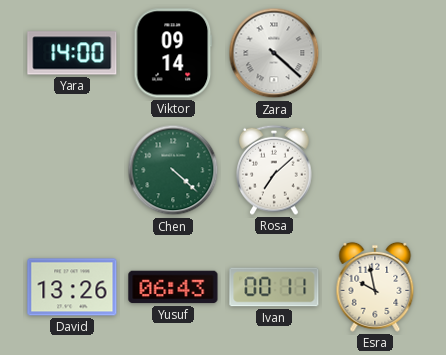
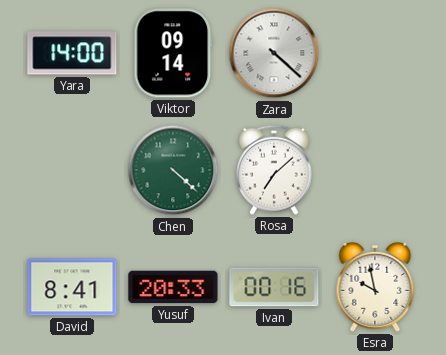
David: 13:26 -> 8:41 (72, 287)
Yusuf: 06:43 -> 20:33 (173, 287)
Ivan: 00:11 -> 00:16 (274, 287)
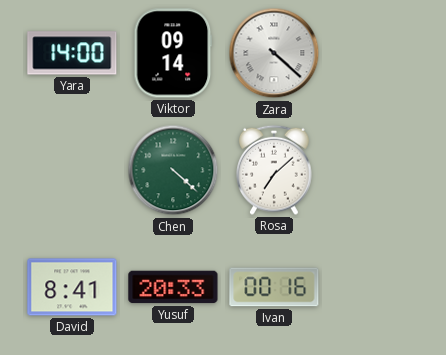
Esra: 9:58 -> none (375, 287)
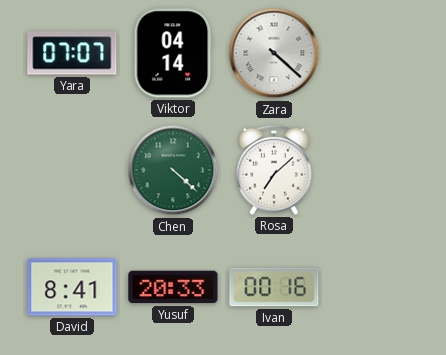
Yara: 14:00 -> 07:07 (72, 53)
Viktor: 09:14 -> 04:14 (173, 53)
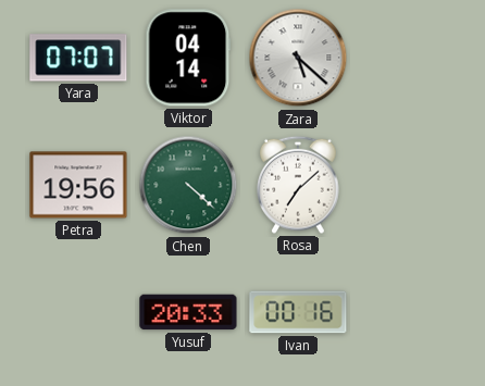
Zara: 4:22 -> 5:22 (298, 58)
Petra: none -> 19:56 (78, 185)
David: 8:41 -> none (72, 287)
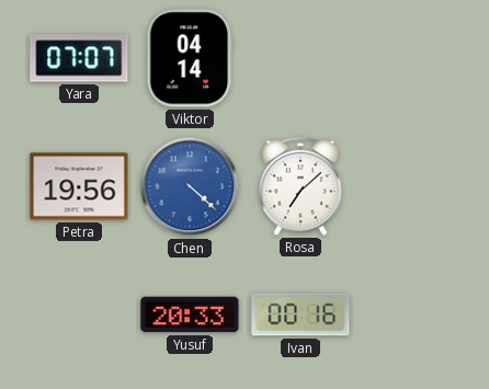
Zara: 5:22 -> none (298, 58)
Chen dial: green -> blue (190, 186)
